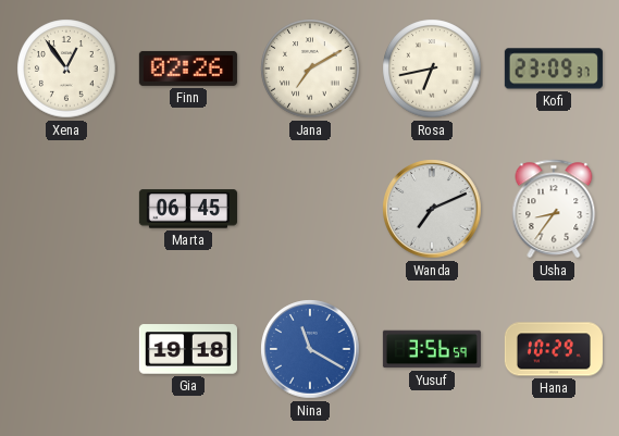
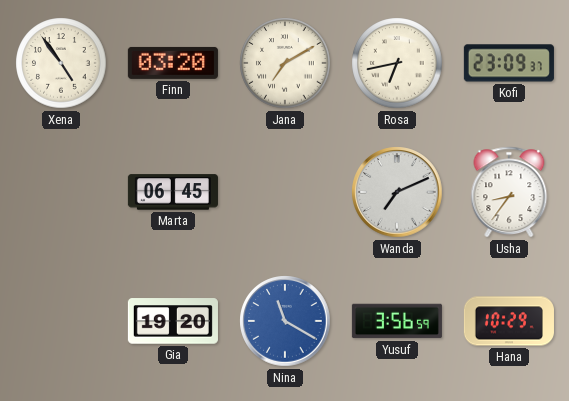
Xena: 12:54 -> 4:54 (61, 63)
Finn: 02:26 -> 03:20 (173, 63)
Gia: 19:18 -> 19:20 (173, 321)
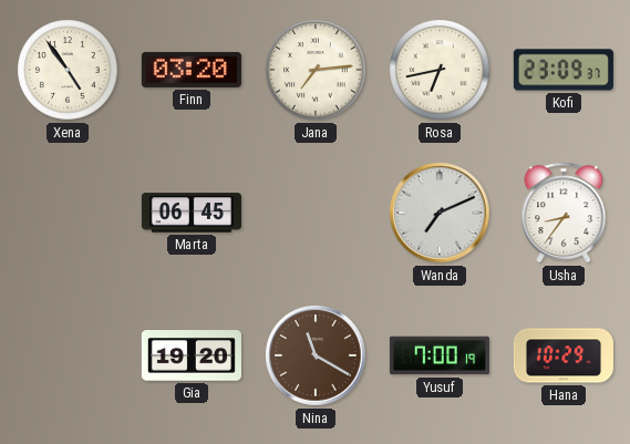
Jana: 7:10 -> 7:14 (316, 70)
Nina dial: blue -> brown (316, 355)
Yusuf: 3:56 -> 7:00 (440, 355)
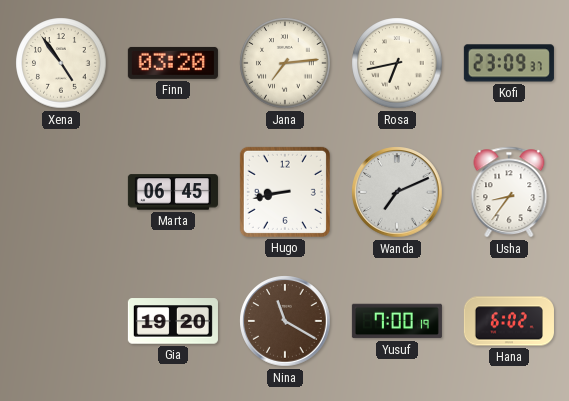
Hugo: none -> 8:43 (285, 192)
Hana: 10:29 -> 6:02 (509, 321)
